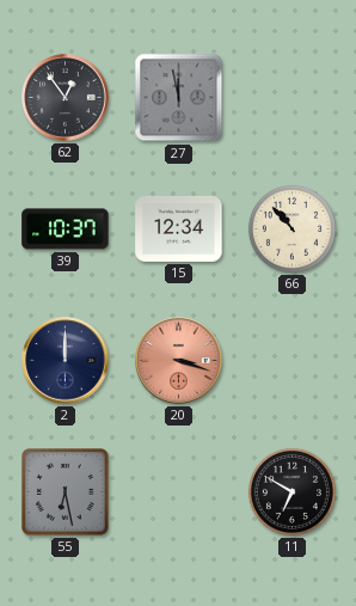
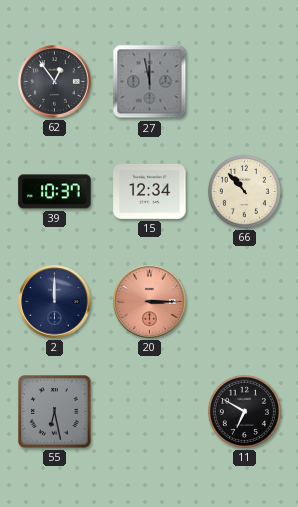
20: 3:18 -> 3:15 (150, 302)
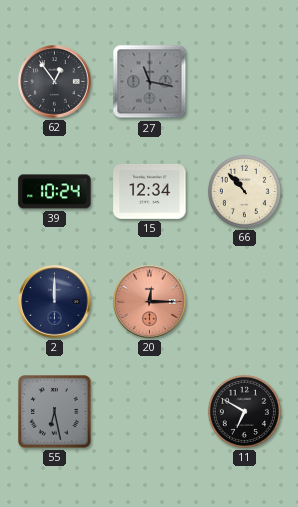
27: 11:58 -> 11:17 (150, 82)
39: 10:37 -> 10:24 (55, 192)
20: 3:15 -> 12:15 (150, 302)
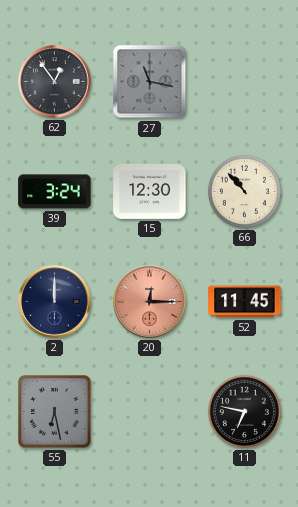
39: 10:24 -> 3:24 (55, 192)
15: 12:34 -> 12:30 (150, 191)
52: none -> 11:45 (245, 302)
11: 6:50 -> 6:47 (244, 411)
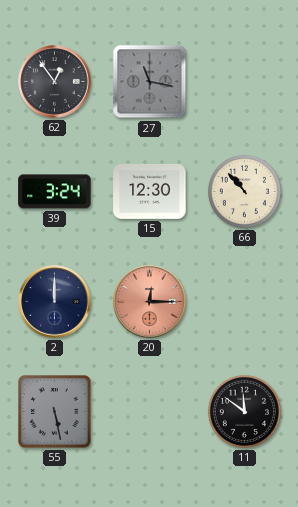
52: 11:45 -> none (245, 302)
55: 6:28 -> 5:28 (55, 412)
11: 6:47 -> 11:51 (244, 411)
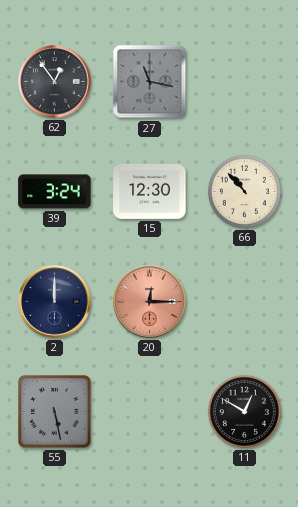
11: 11:51 -> 12:50 (244, 411)
